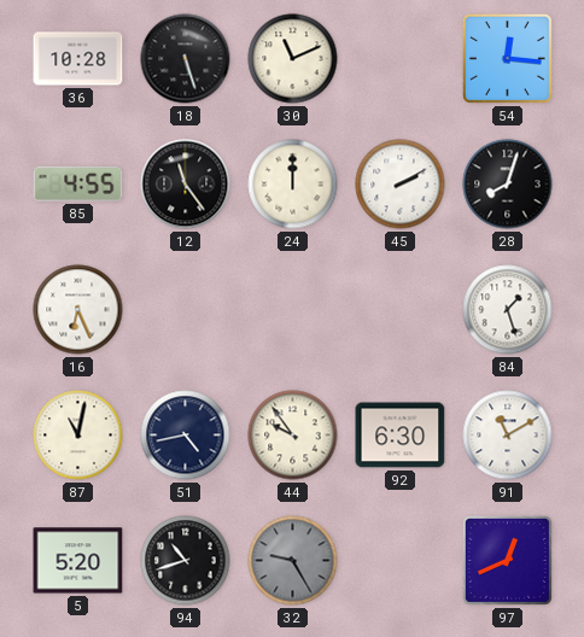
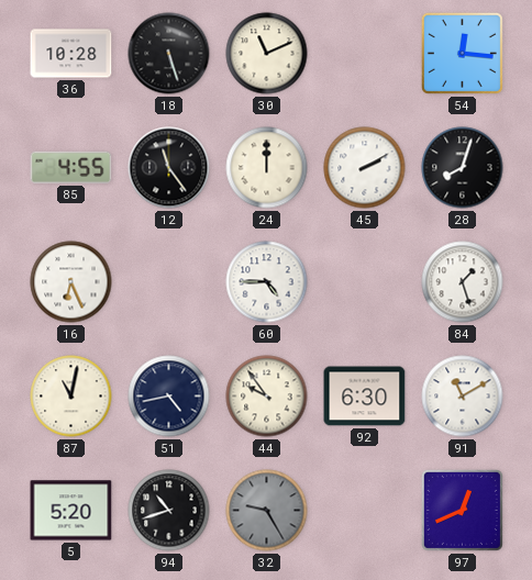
60: none -> 4:45 (267, 282)
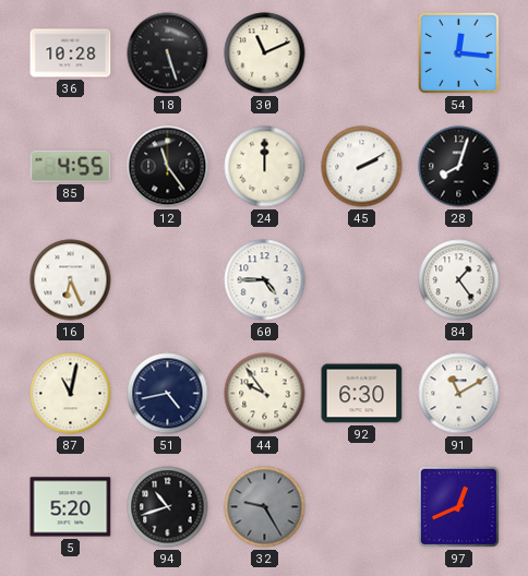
84: 1:27 -> 1:24 (459, 280)
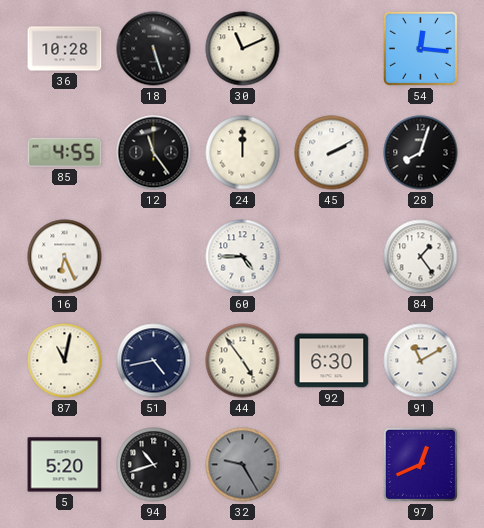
44: 9:54 -> 4:54 (243, 361)
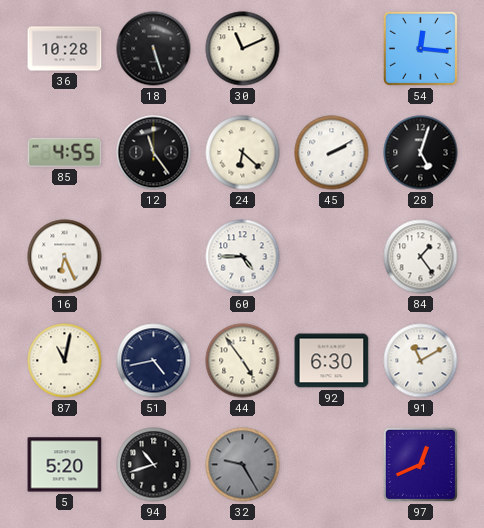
24: 12:00 -> 6:22 (243, 153)
28: 8:03 -> 5:03 (421, 153)
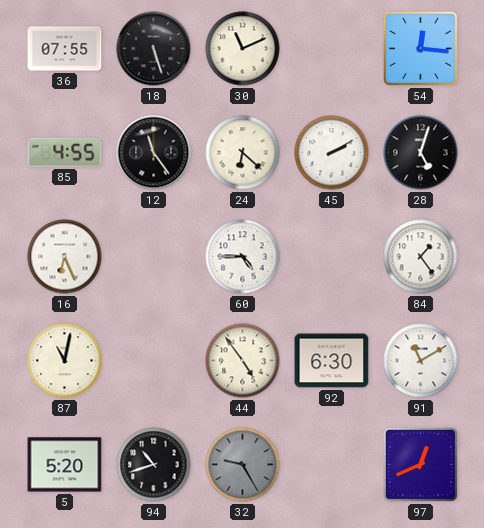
36: 10:28 -> 07:55 (65, 49)
51: 4:43 -> none (154, 361)
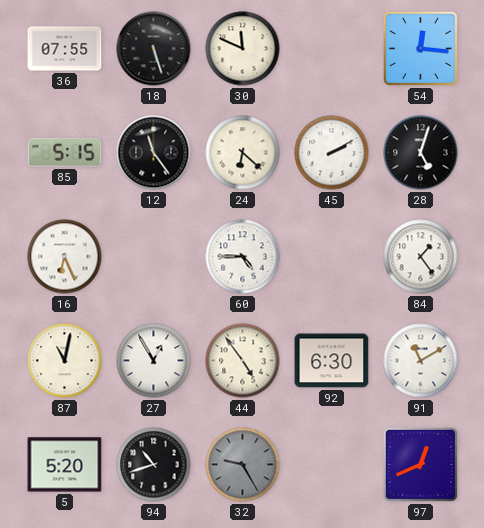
30: 11:11 -> 11:49 (243, 49)
85: 4:55 -> 5:15 (65, 152)
27: none -> 12:55 (154, 361)
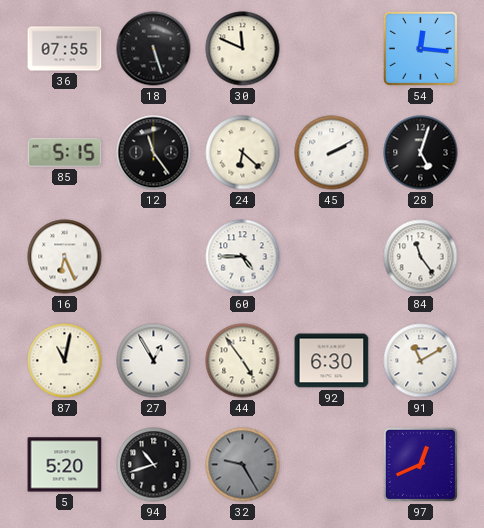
84: 1:24 -> 11:24 (421, 257)
